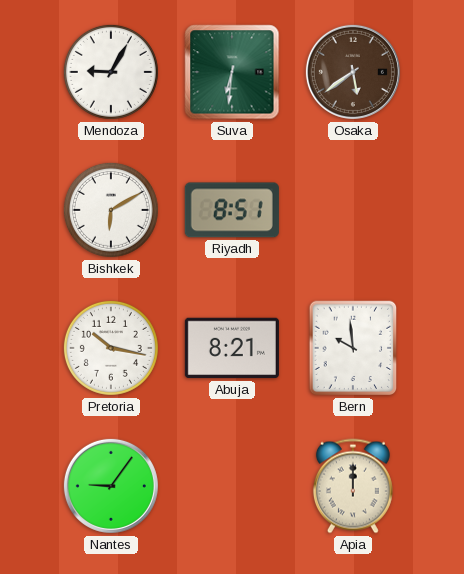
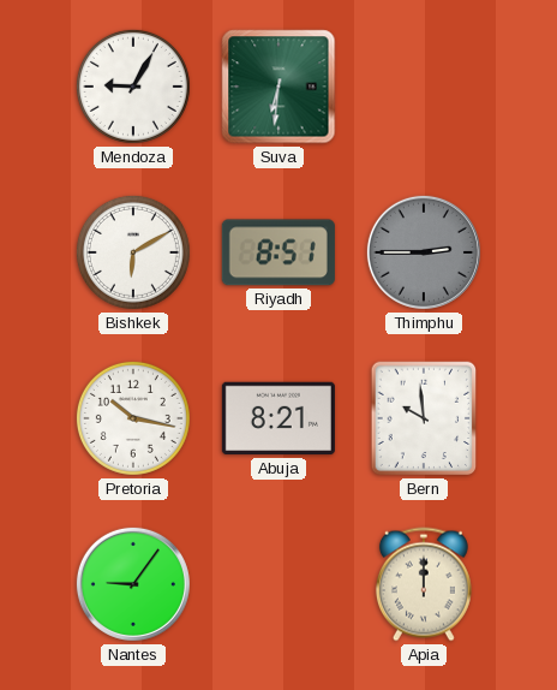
Osaka: 5:39 -> none (353, 72)
Thimphu: none -> 2:45 (424, 252)
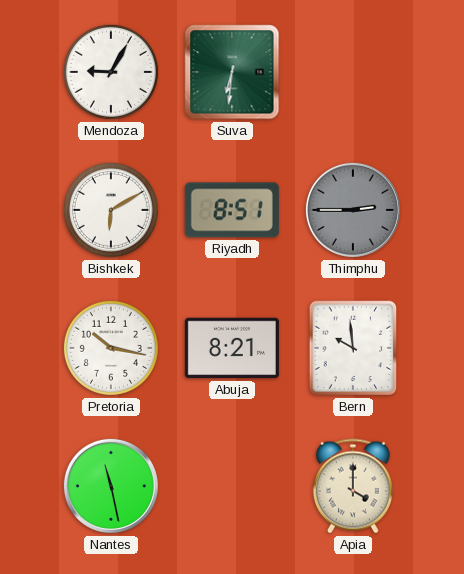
Nantes: 9:06 -> 11:28 (111, 486)
Apia: 12:00 -> 4:00 (353, 486)
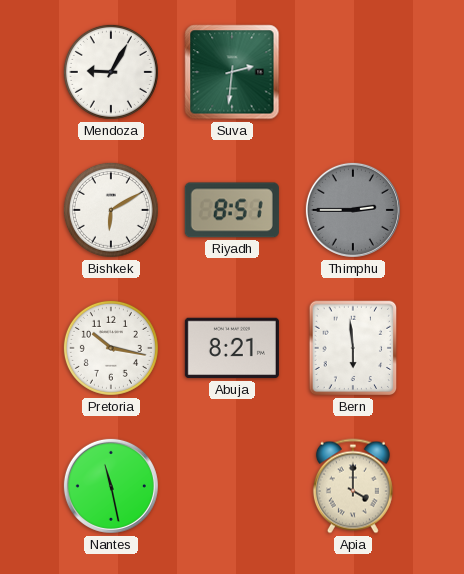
Suva: 6:31 -> 2:31 (232, 72)
Bern: 9:59 -> 5:59 (353, 348)
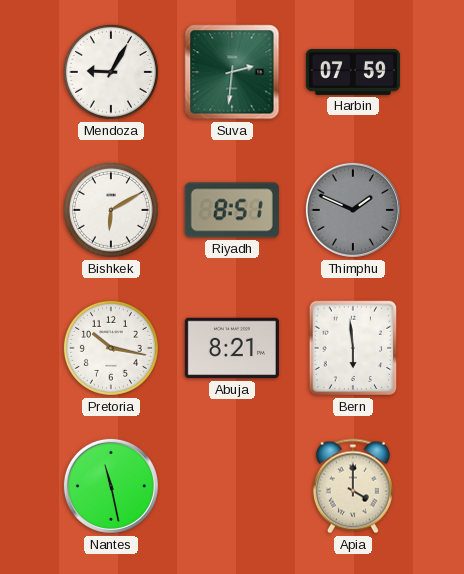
Harbin: none -> 07:59 (353, 72)
Thimphu: 2:45 -> 1:49 (353, 210)
